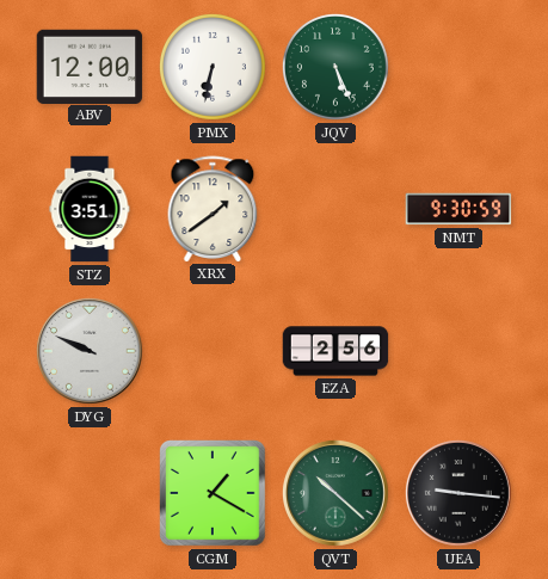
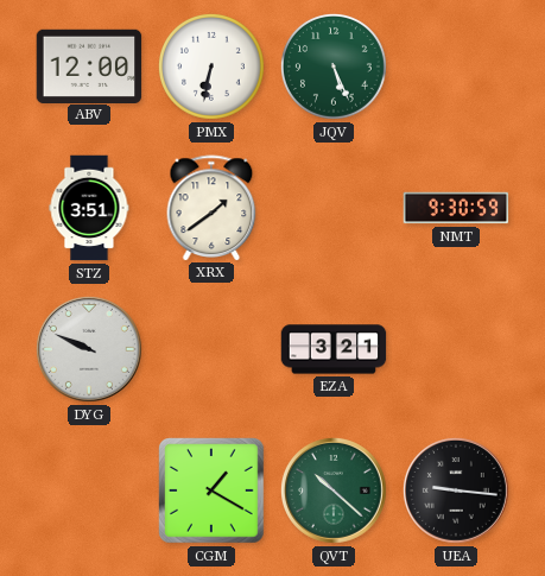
EZA: 2:56 -> 3:21 (334, 349)
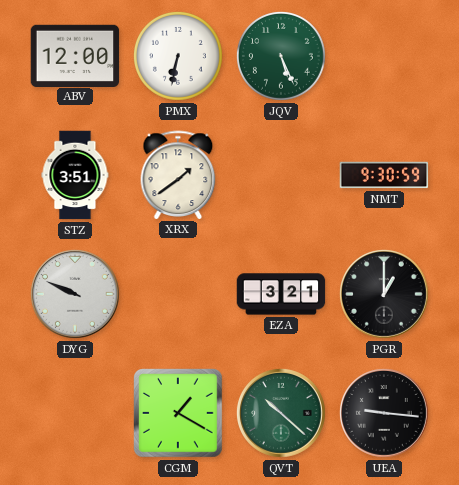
PGR: none -> 1:00 (385, 295)
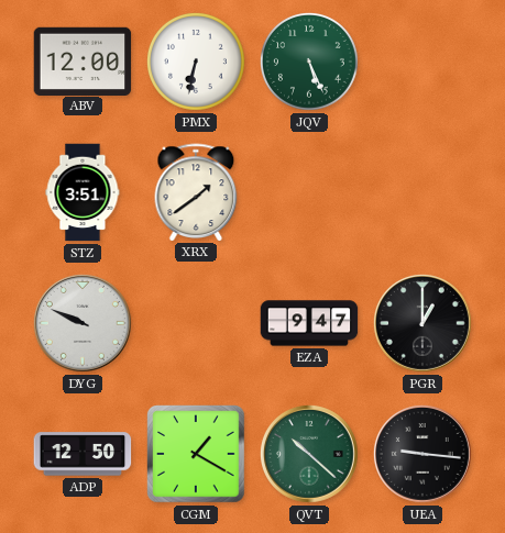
NMT: 9:30 -> none (384, 175)
EZA: 3:21 -> 9:47 (309, 323)
ADP: none -> 12:50 (83, 454)
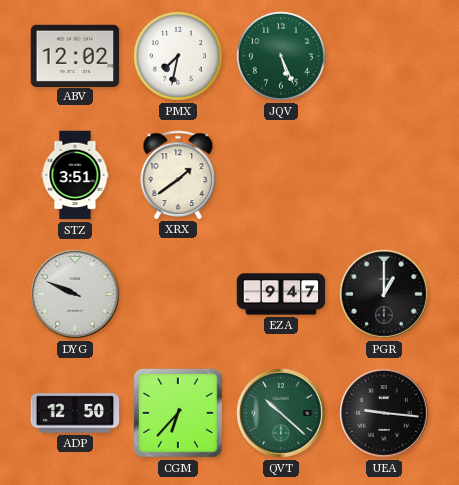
ABV: 12:00 -> 12:02 (75, 55)
PMX: 6:32 -> 7:32 (178, 56)
CGM: 1:20 -> 6:37 (179, 414)
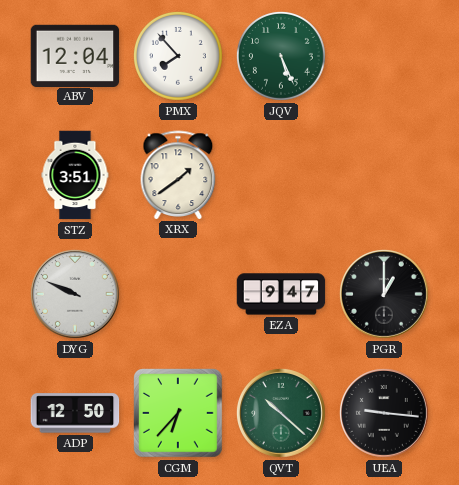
ABV: 12:02 -> 12:04 (75, 55)
PMX: 7:32 -> 7:53 (178, 56)
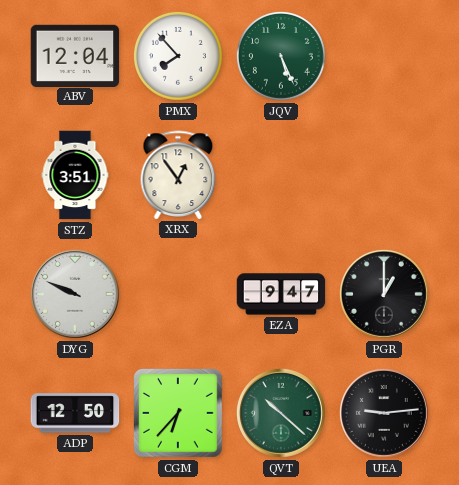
XRX: 1:39 -> 12:54 (178, 175)
UEA: 9:16 -> 9:14 (385, 414)
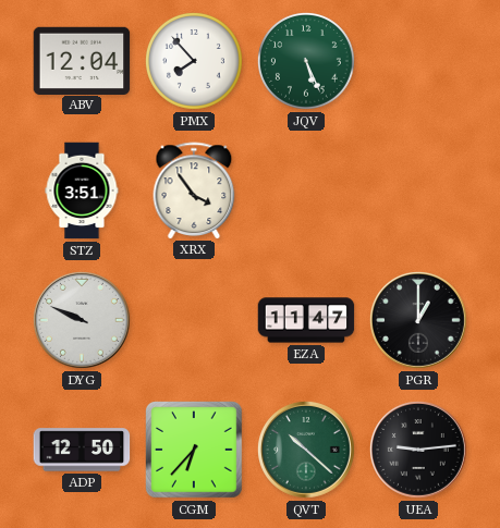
XRX: 12:54 -> 3:54 (194, 191)
EZA: 9:47 -> 11:47 (306, 320)
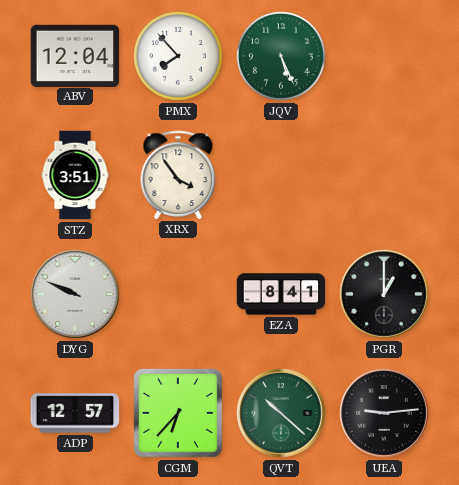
EZA: 11:47 -> 8:41 (281, 294)
ADP: 12:50 -> 12:57 (75, 413)
